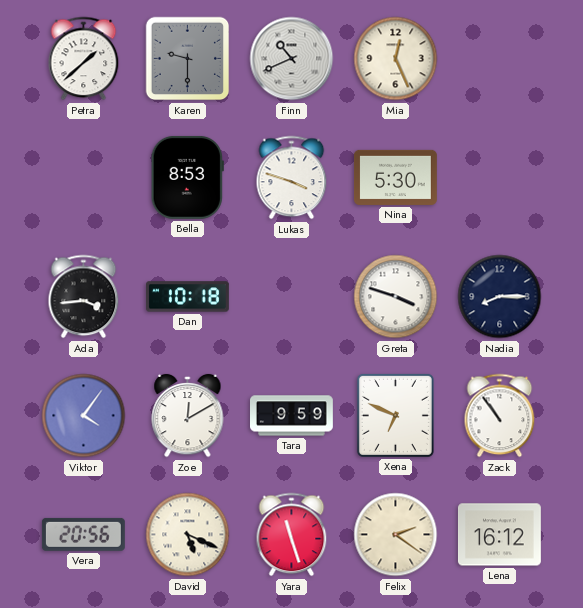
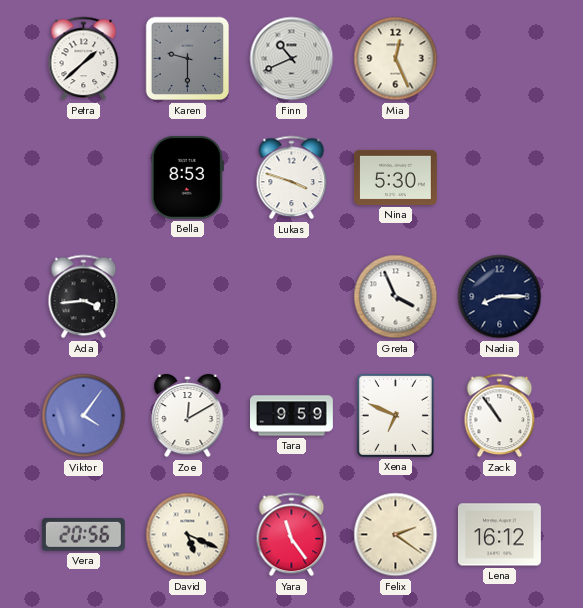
Dan: 10:18 -> none (188, 297)
Greta: 3:48 -> 3:56 (396, 297)
Yara: 11:27 -> 11:24 (292, 535)
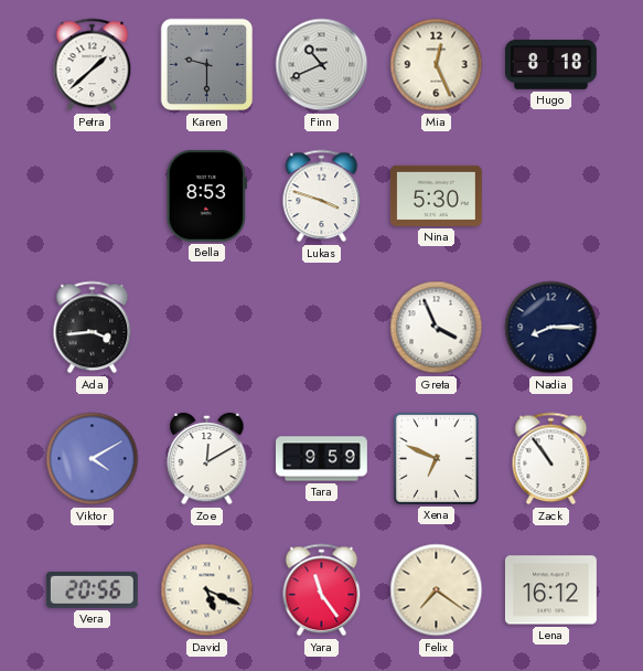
Hugo: none -> 8:18 (550, 64)
Viktor: 4:06 -> 4:10 (93, 459)
Felix: 2:21 -> 7:21 (437, 590)
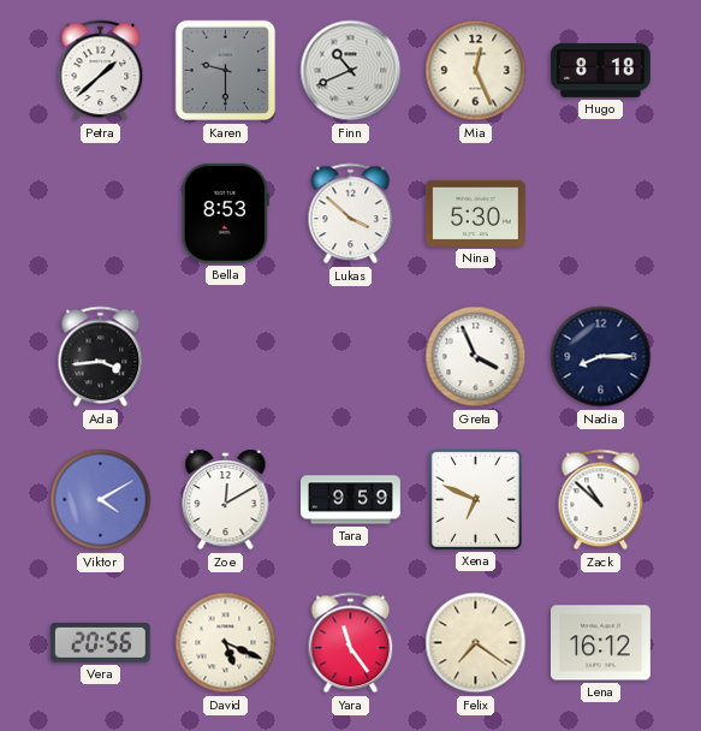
Lukas: 3:48 -> 3:52 (351, 214)
Zack: 10:54 -> 10:52 (601, 500)
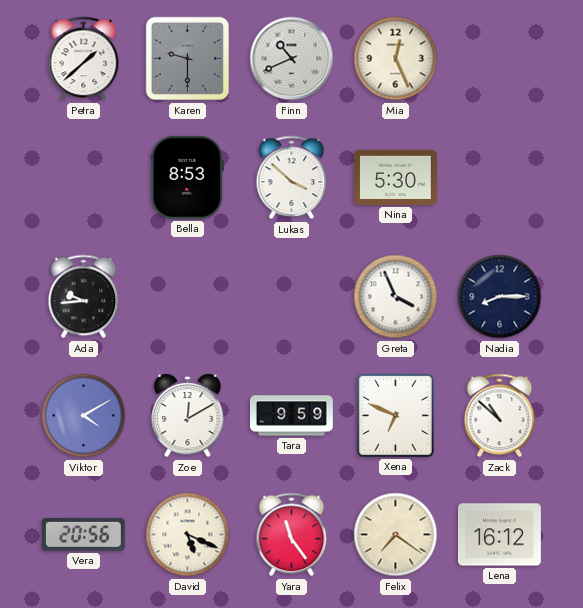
Hugo: 8:18 -> none (600, 70)
Ada: 3:44 -> 9:44 (84, 297)
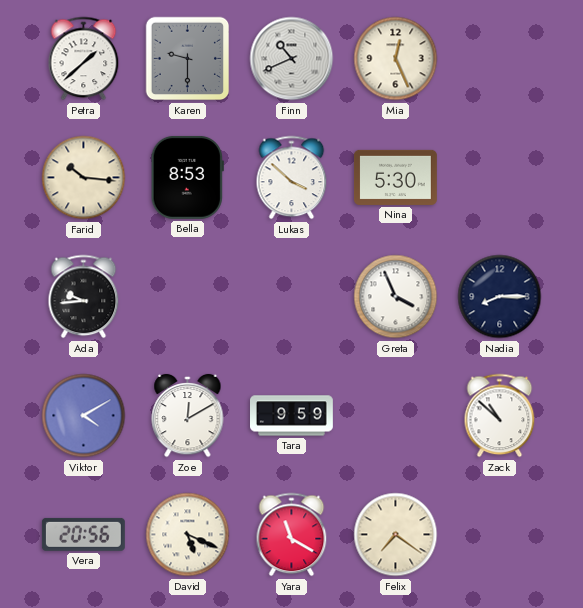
Farid: none -> 10:16 (84, 178)
Xena: 6:49 -> none (395, 415)
Yara: 11:24 -> 11:20 (292, 535)
Lena: 16:12 -> none (499, 535)
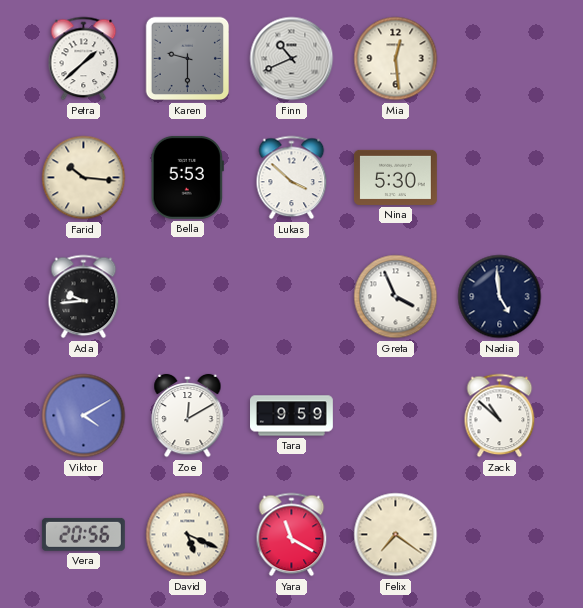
Mia: 12:26 -> 12:29 (396, 59)
Bella: 8:53 -> 5:53 (187, 177)
Nadia: 8:15 -> 4:59 (500, 297)
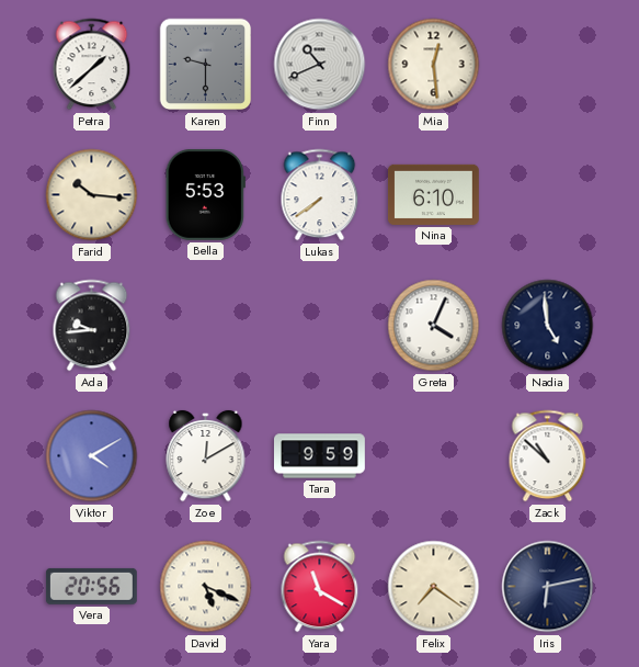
Lukas: 3:52 -> 7:39 (320, 195)
Nina: 5:30 -> 6:10 (433, 194)
Greta: 3:56 -> 4:04 (434, 326)
Iris: none -> 6:13 (548, 587)
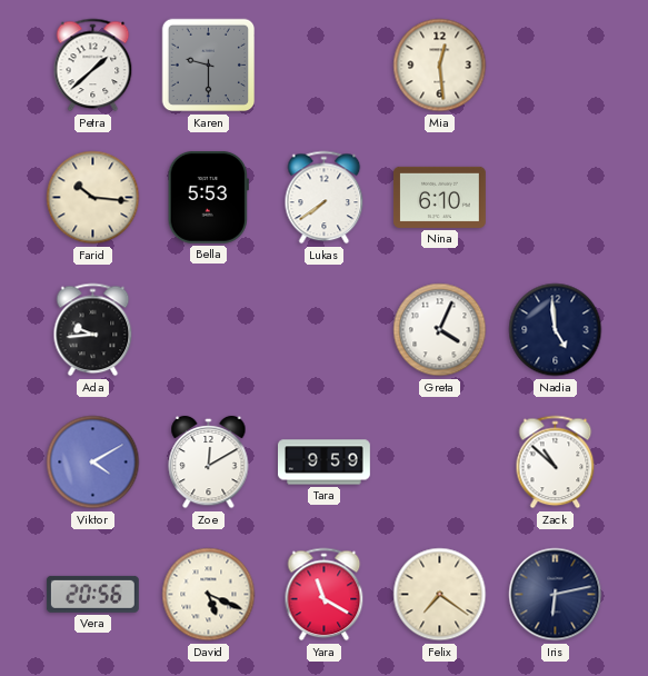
Finn: 10:41 -> none (320, 65)
